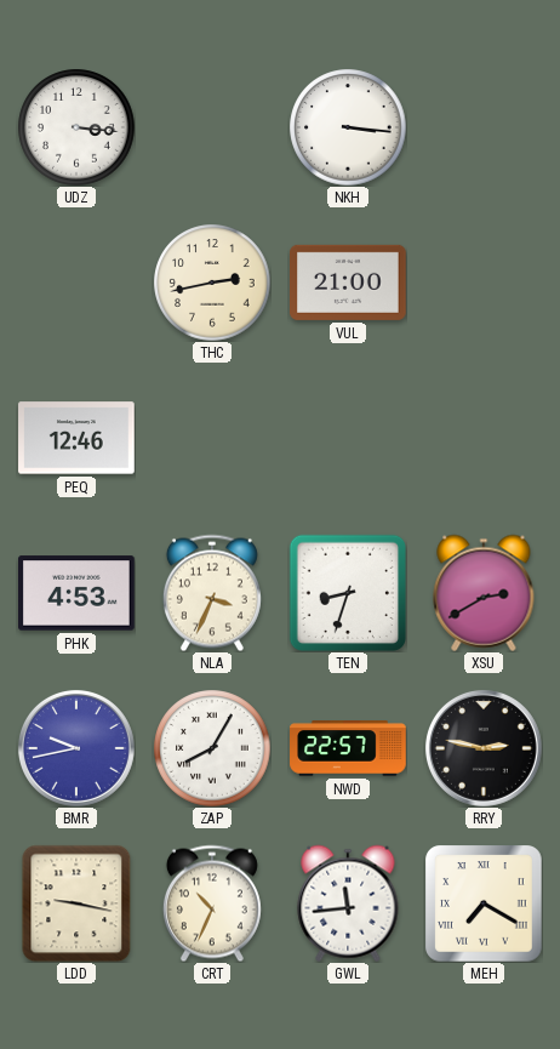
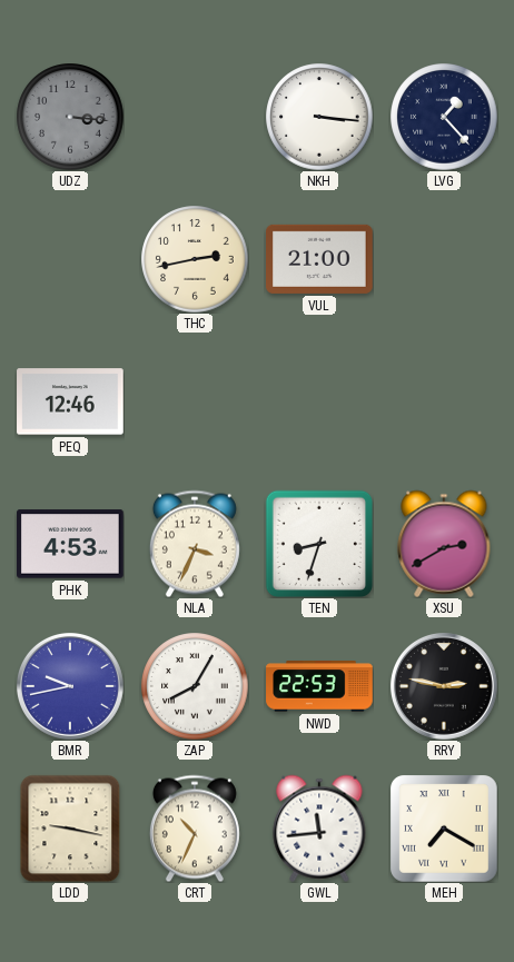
UDZ dial: white -> grey (70, 117)
LVG: none -> 1:23 (444, 117)
NWD: 22:57 -> 22:53 (319, 686)
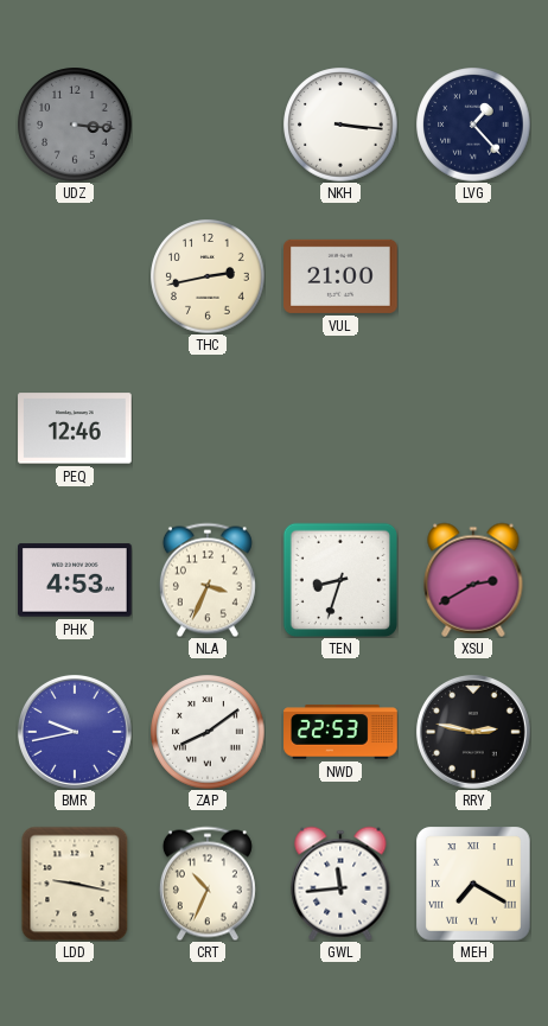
ZAP: 8:05 -> 8:09 (208, 732)
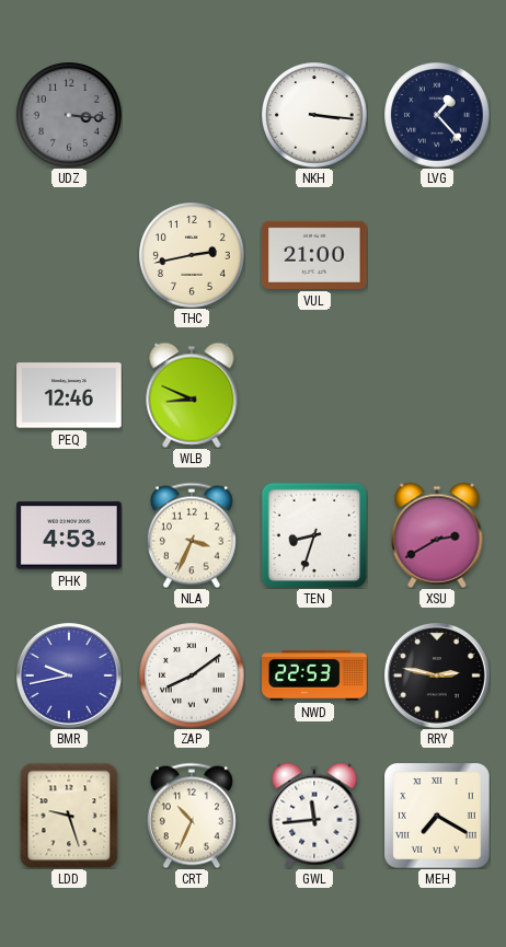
WLB: none -> 8:49 (192, 395)
LDD: 9:17 -> 9:27 (69, 816)
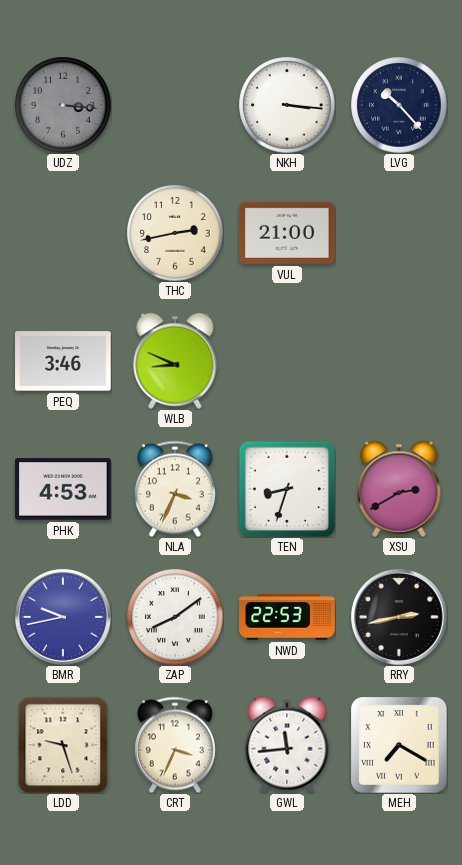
LVG: 1:23 -> 10:23 (399, 105)
PEQ: 12:46 -> 3:46 (63, 361)
RRY: 2:47 -> 2:43 (399, 617)
CRT: 10:34 -> 3:34 (175, 745)
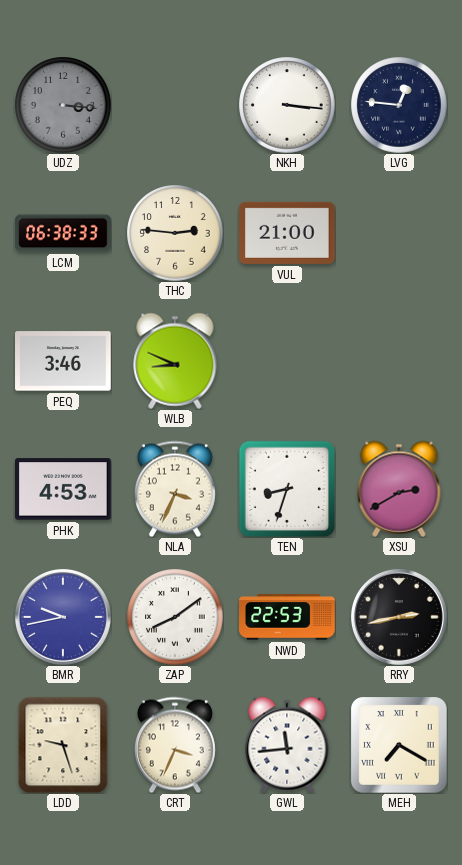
LVG: 10:23 -> 12:46 (399, 105)
LCM: none -> 06:38 (63, 233)
THC: 2:43 -> 2:46 (175, 233)
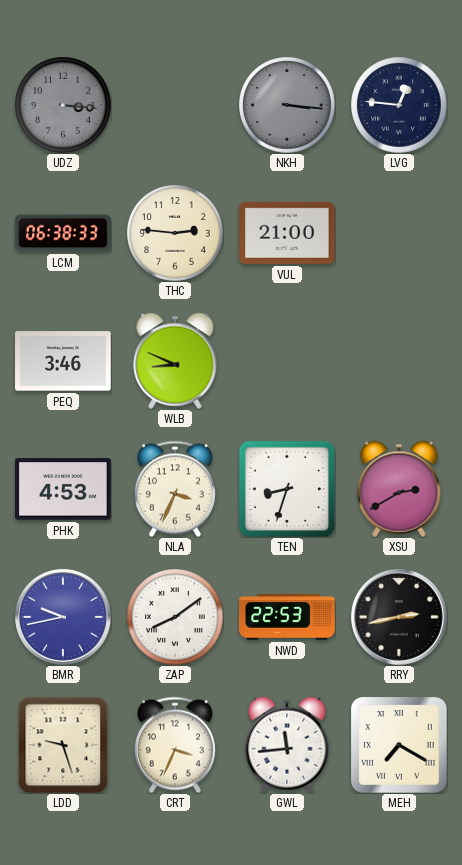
NKH dial: white -> grey (287, 105)
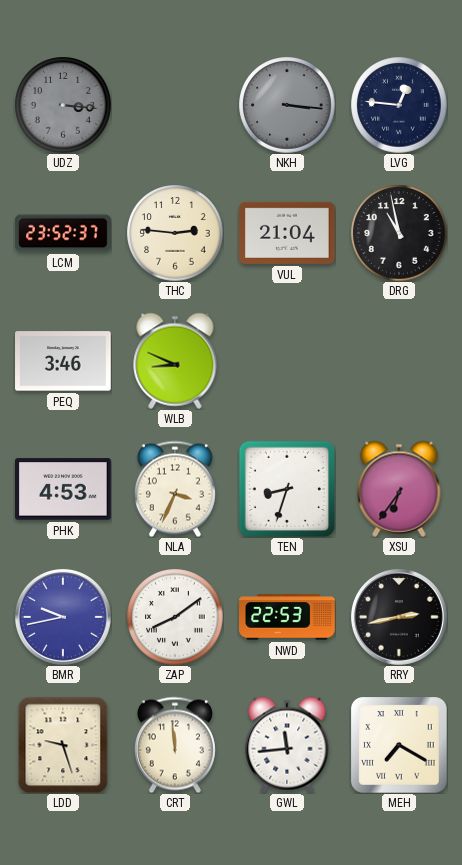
LCM: 06:38 -> 23:52 (63, 233)
VUL: 21:00 -> 21:04 (288, 233)
DRG: none -> 10:58 (399, 233)
XSU: 2:40 -> 6:36 (399, 489)
CRT: 3:34 -> 11:59 (175, 745)
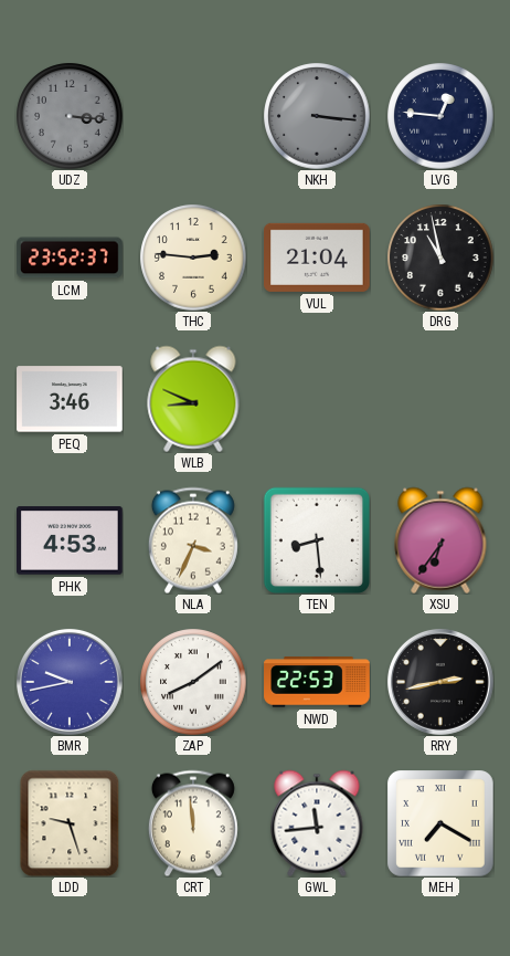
TEN: 8:33 -> 8:29 (316, 539)
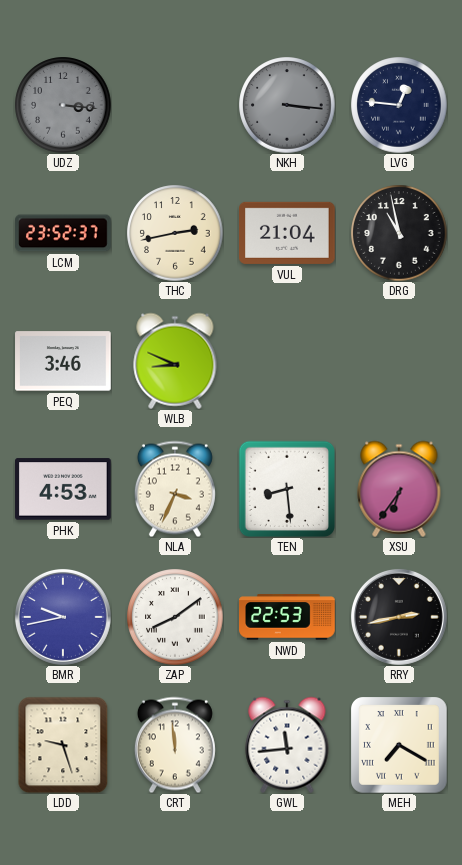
THC: 2:46 -> 2:43 (175, 233)
